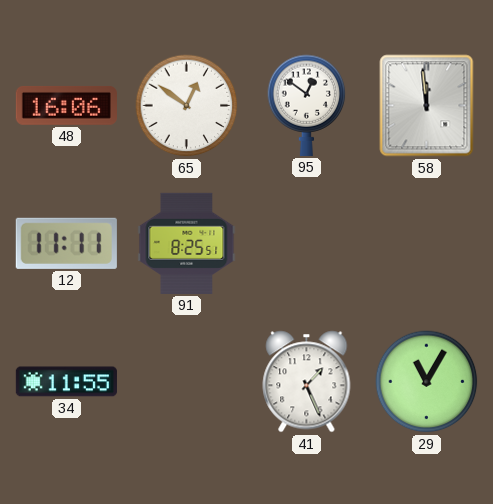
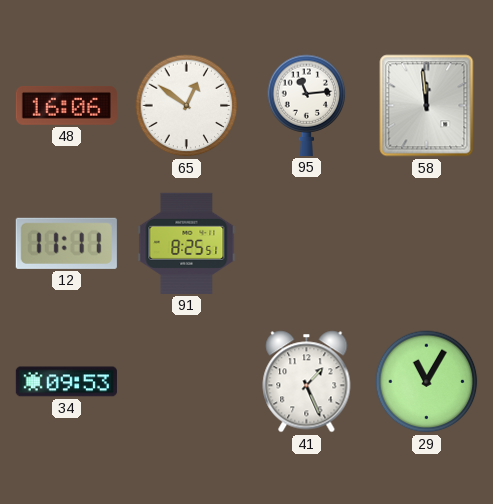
95: 12:51 -> 11:14 (307, 105)
34: 11:55 -> 09:53 (66, 382)
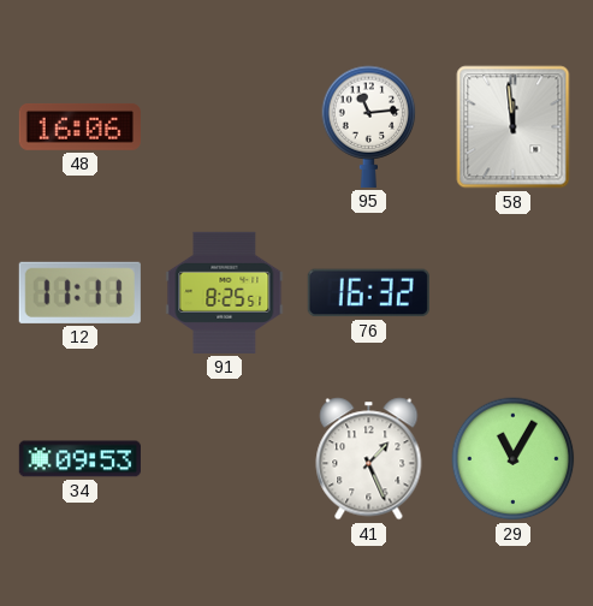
65: 12:51 -> none (187, 106)
76: none -> 16:32 (368, 293)
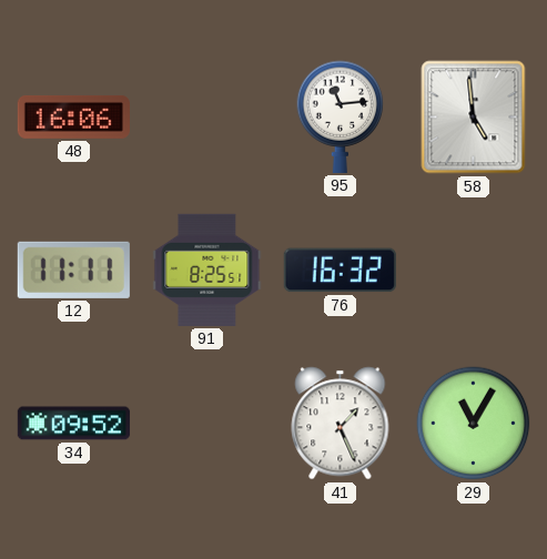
58: 11:59 -> 4:59 (474, 118)
34: 09:53 -> 09:52 (73, 424)
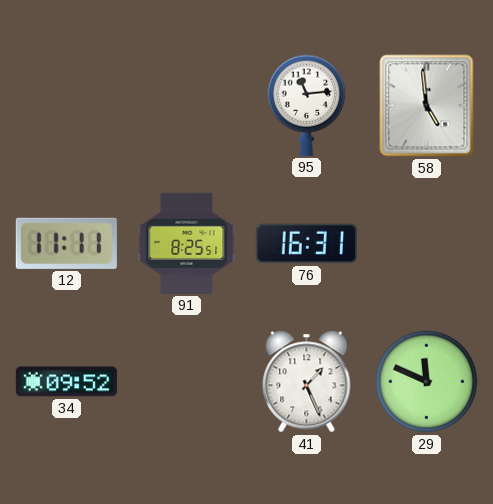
48: 16:06 -> none (73, 118)
76: 16:32 -> 16:31 (306, 244)
29: 11:05 -> 11:49 (427, 382)
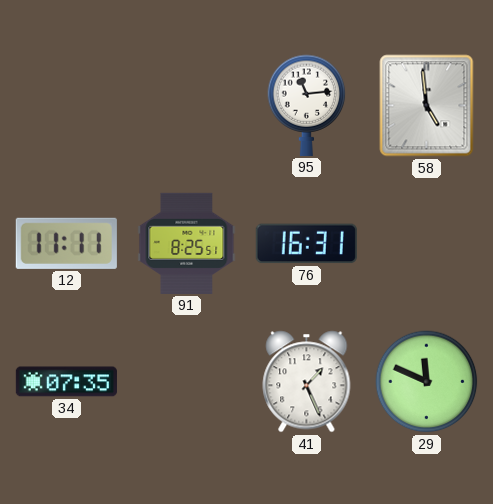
34: 09:52 -> 07:35 (66, 382)
